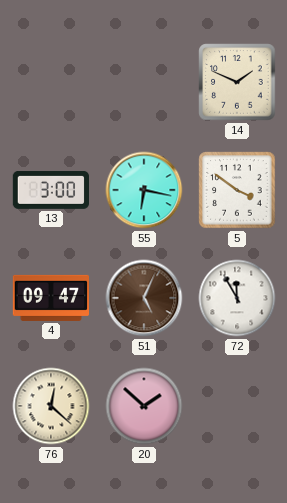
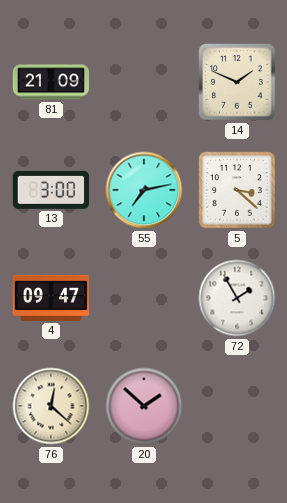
81: none -> 21:09 (50, 82)
55: 6:17 -> 7:13 (144, 190)
5: 3:51 -> 3:22 (237, 190)
51: 5:04 -> none (144, 298)
72: 11:55 -> 1:55 (237, 298)
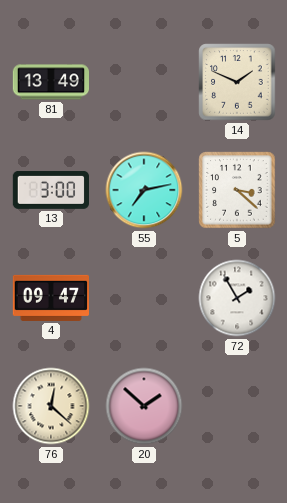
81: 21:09 -> 13:49 (50, 82)
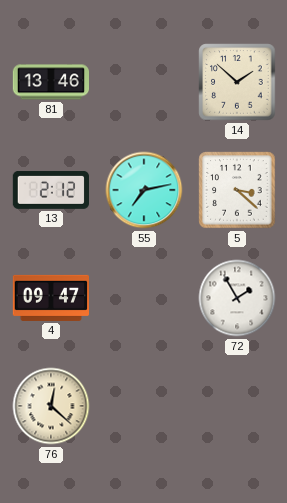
81: 13:49 -> 13:46 (50, 82)
14: 1:49 -> 1:52 (237, 82)
13: 3:00 -> 2:12 (50, 190)
20: 1:52 -> none (144, 406)
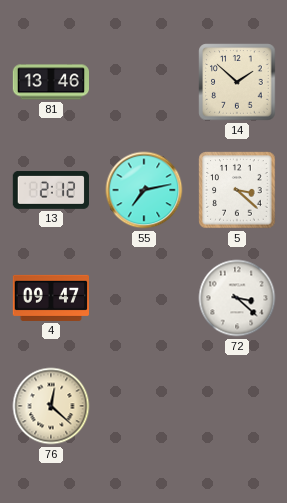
72: 1:55 -> 3:22 (237, 298)
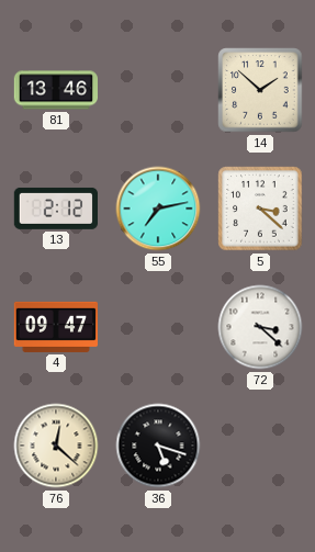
36: none -> 5:18 (158, 446)
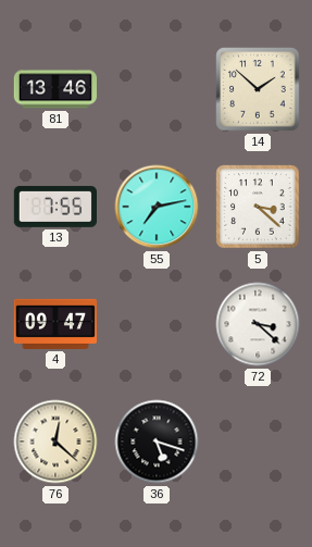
13: 2:12 -> 7:55 (54, 207)
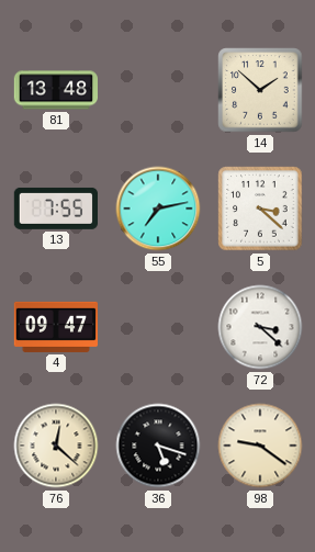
81: 13:46 -> 13:48 (55, 90)
98: none -> 9:21 (260, 446)
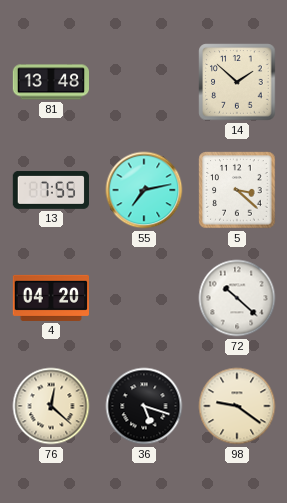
4: 09:47 -> 04:20 (50, 298)
72: 3:22 -> 10:22 (237, 298)
